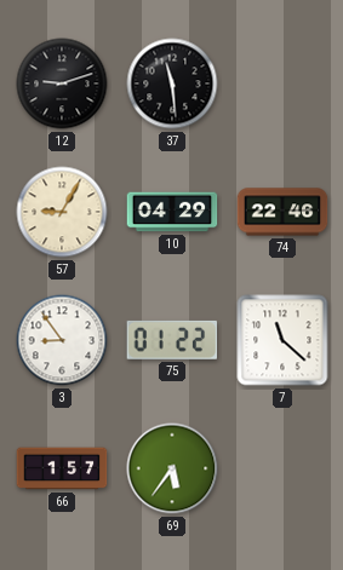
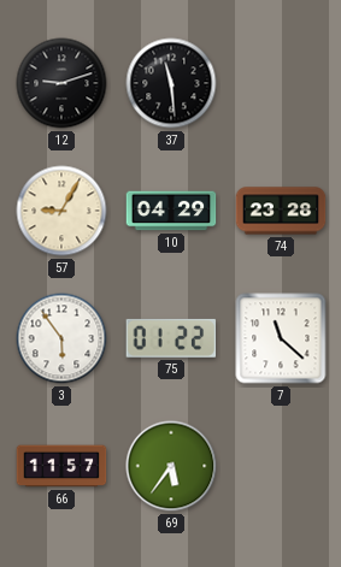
74: 22:46 -> 23:28 (281, 211)
3: 8:54 -> 5:54 (61, 338)
66: 1:57 -> 11:57 (61, 466)
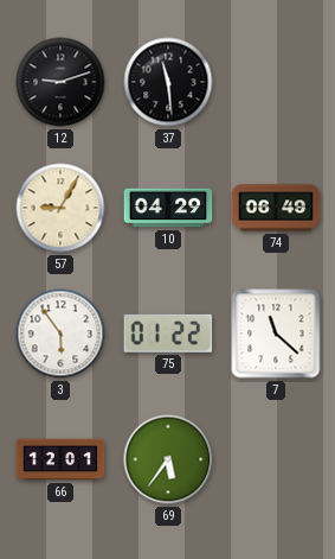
74: 23:28 -> 06:49 (276, 208)
66: 11:57 -> 12:01 (60, 459)
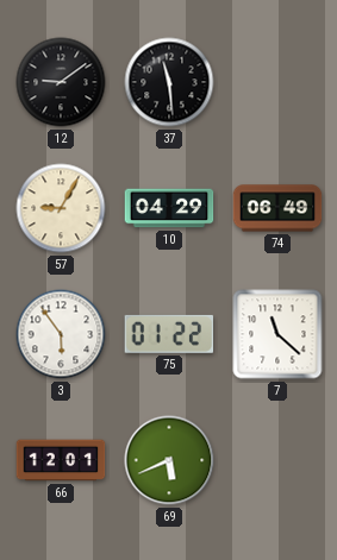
12: 9:12 -> 9:09 (61, 82)
69: 5:36 -> 5:41 (169, 460)
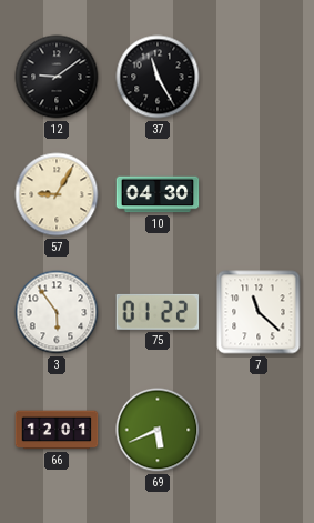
37: 11:29 -> 11:25 (158, 77)
10: 04:29 -> 04:30 (158, 194)
74: 06:49 -> none (277, 208)
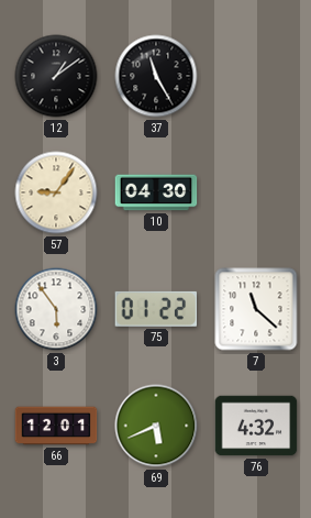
12: 9:09 -> 1:09 (56, 76)
57: 9:05 -> 9:06 (56, 192)
76: none -> 4:32 (256, 426)
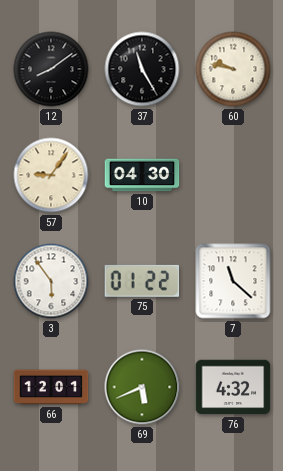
12: 1:09 -> 8:09 (51, 69)
60: none -> 9:47 (233, 69)
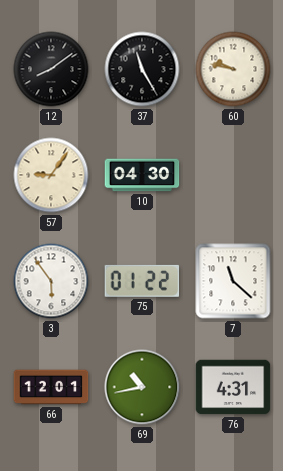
69: 5:41 -> 10:43 (142, 387)
76: 4:32 -> 4:31 (233, 387)
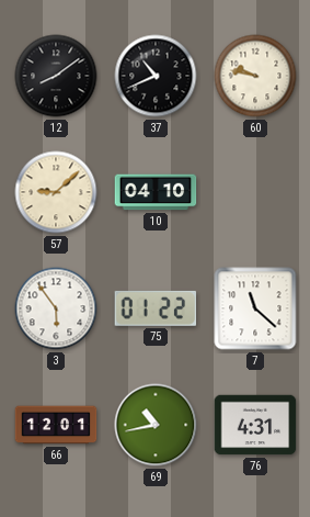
37: 11:25 -> 10:41 (156, 76)
57: 9:06 -> 9:08 (56, 192)
10: 04:30 -> 04:10 (156, 192)
